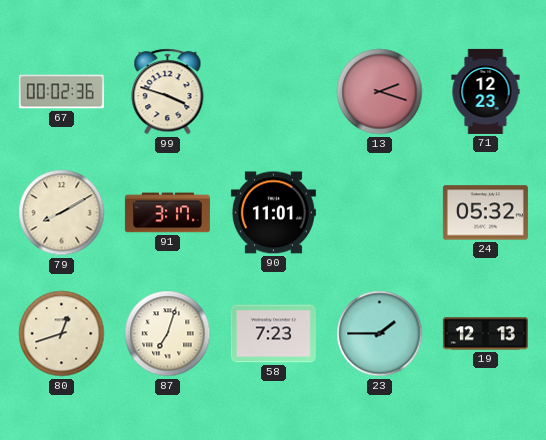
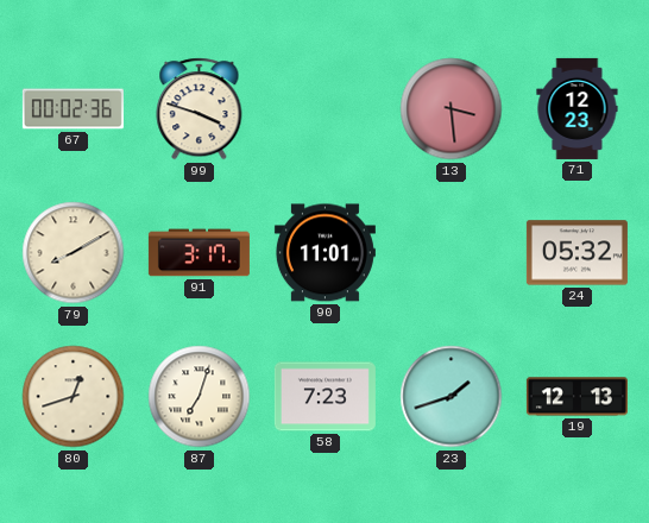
13: 2:18 -> 3:29 (452, 109)
23: 1:45 -> 1:42 (452, 397)
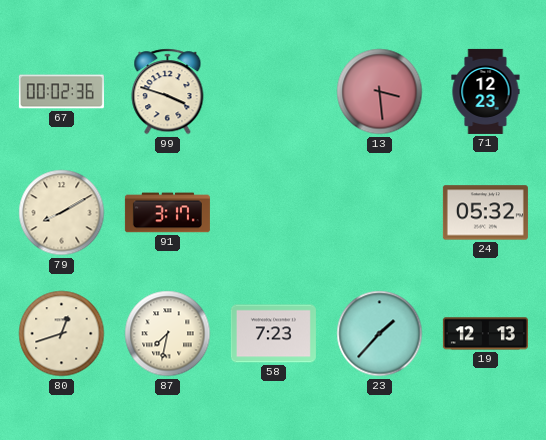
90: 11:01 -> none (324, 253)
87: 7:03 -> 7:32 (168, 334)
23: 1:42 -> 1:37 (380, 334)
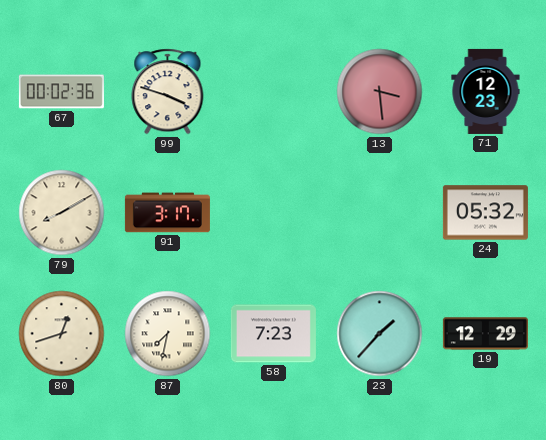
19: 12:13 -> 12:29 (485, 334)
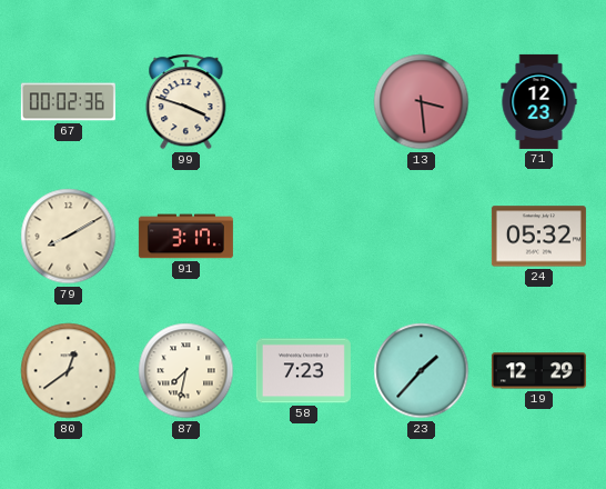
80: 12:42 -> 12:39 (69, 371)
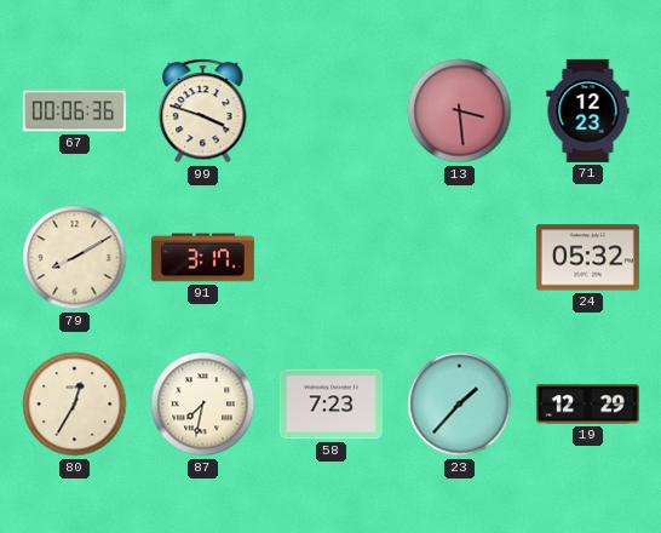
67: 00:02 -> 00:06 (74, 111)
80: 12:39 -> 12:35 (75, 405)
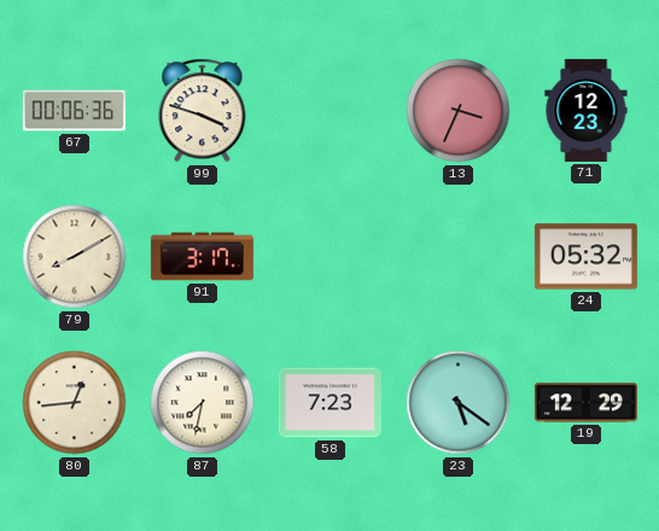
13: 3:29 -> 3:34 (459, 111)
80: 12:35 -> 12:44 (75, 403)
23: 1:37 -> 5:21 (459, 403)
